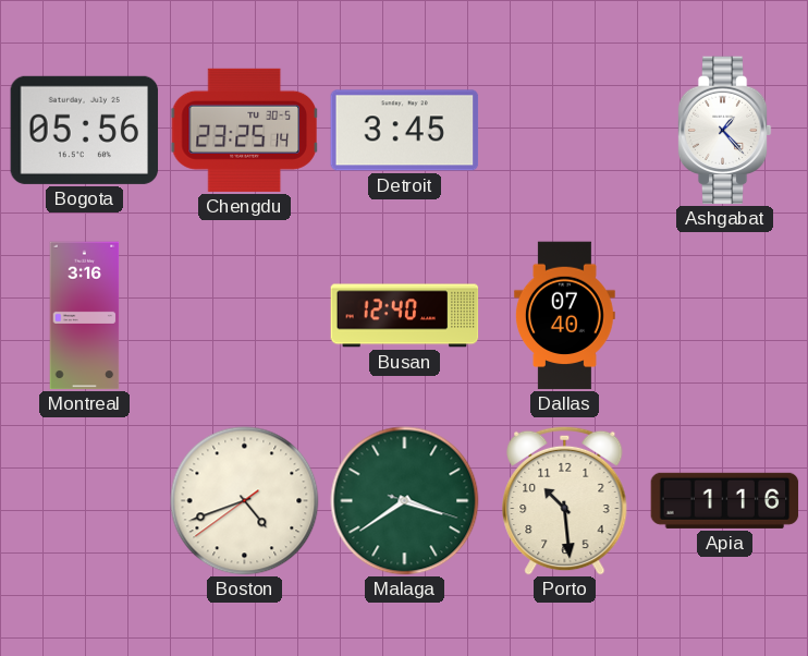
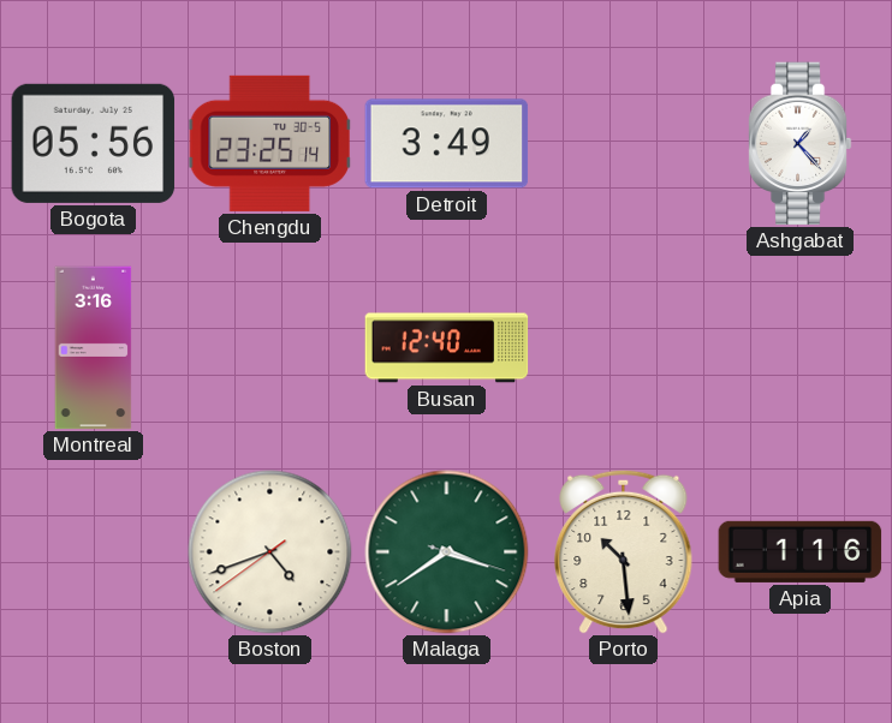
Detroit: 3:45 -> 3:49 (447, 144)
Dallas: 07:40 -> none (564, 316)
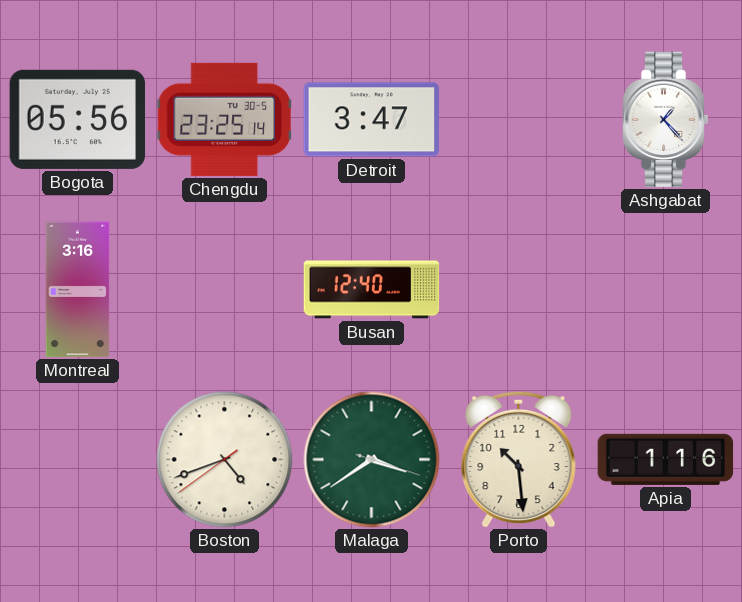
Detroit: 3:49 -> 3:47 (372, 120)
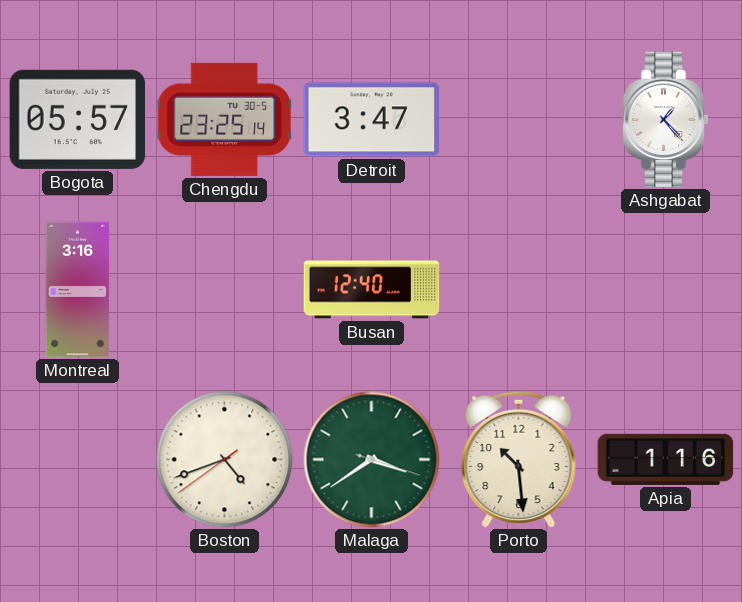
Bogota: 05:56 -> 05:57 (78, 119)
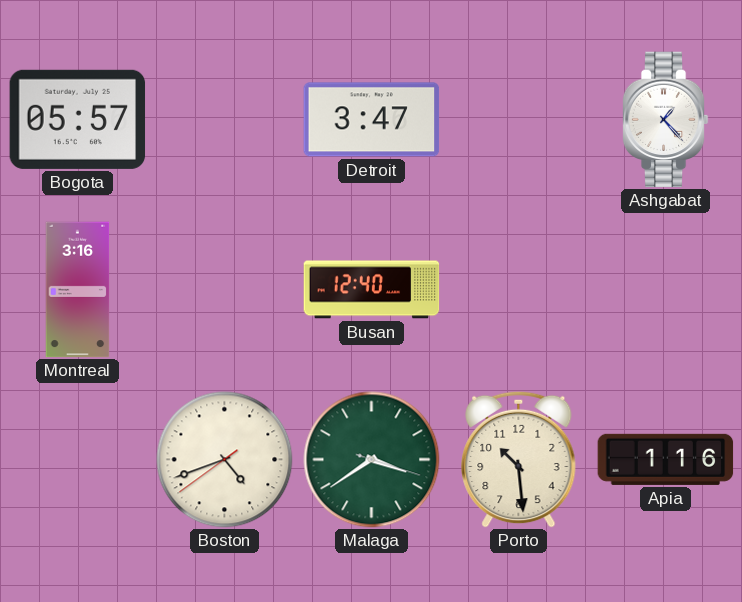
Chengdu: 23:25 -> none (225, 119)
